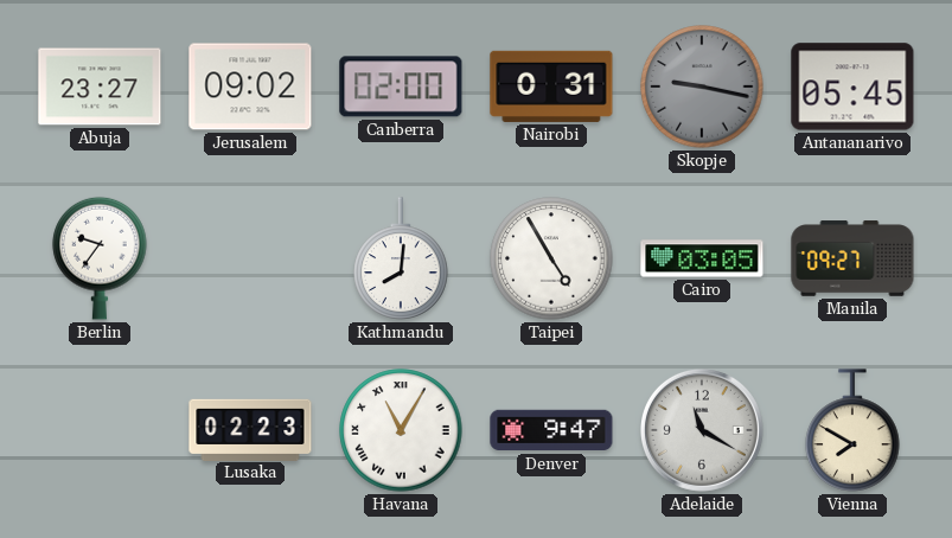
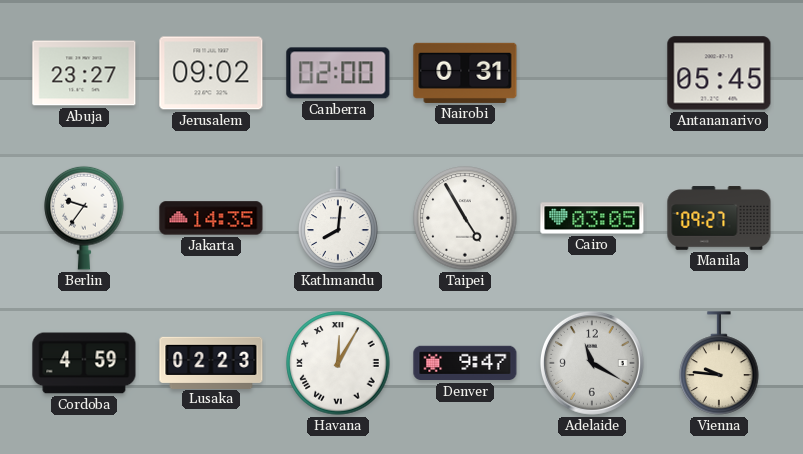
Skopje: 9:17 -> none (702, 87)
Jakarta: none -> 14:35 (211, 218)
Cordoba: none -> 4:59 (84, 363)
Havana: 11:05 -> 12:05 (338, 363)
Vienna: 7:50 -> 9:46 (719, 363)
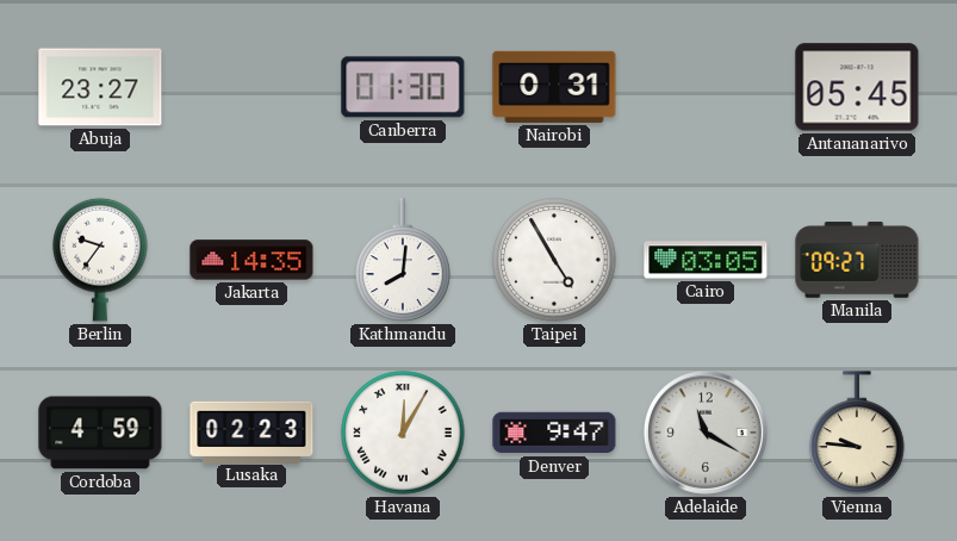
Jerusalem: 09:02 -> none (211, 73)
Canberra: 02:00 -> 01:30 (403, 87)
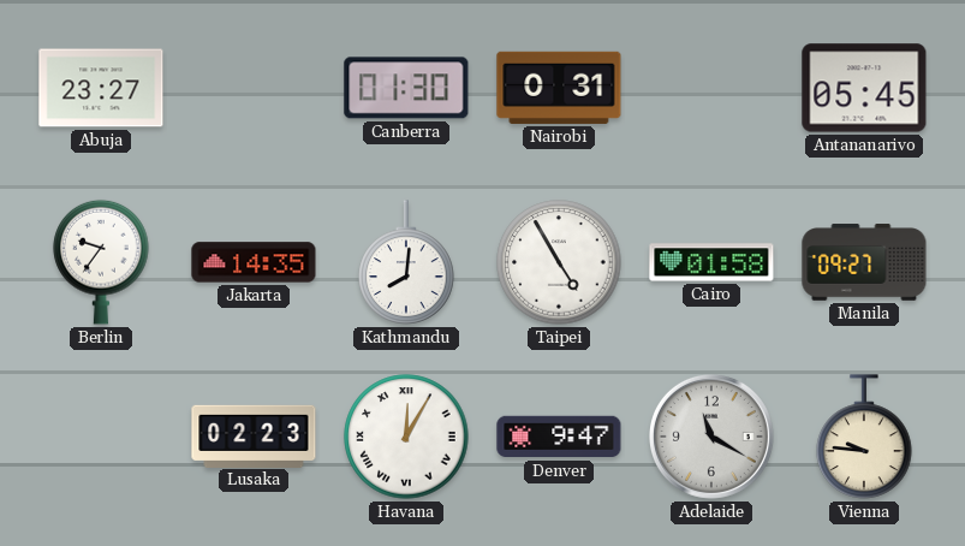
Cairo: 03:05 -> 01:58 (711, 262)
Cordoba: 4:59 -> none (100, 433)
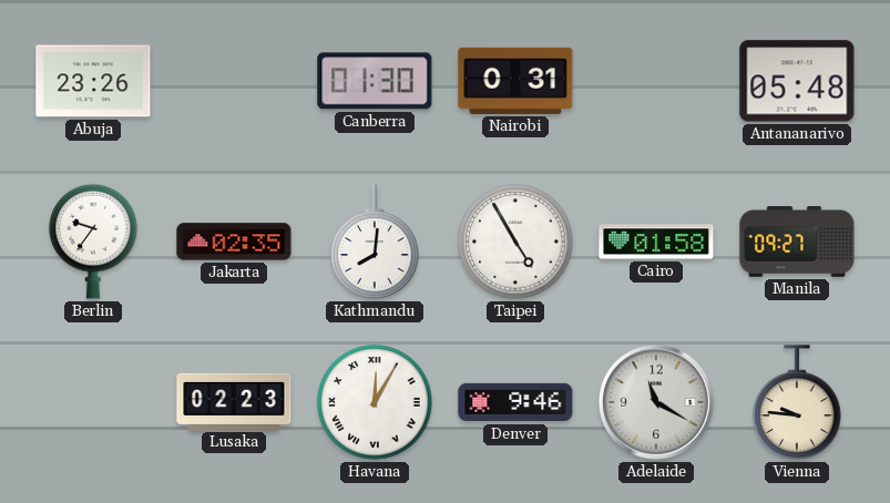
Abuja: 23:27 -> 23:26 (93, 81)
Antananarivo: 05:45 -> 05:48 (797, 81)
Jakarta: 14:35 -> 02:35 (234, 242)
Denver: 9:47 -> 9:46 (515, 402)
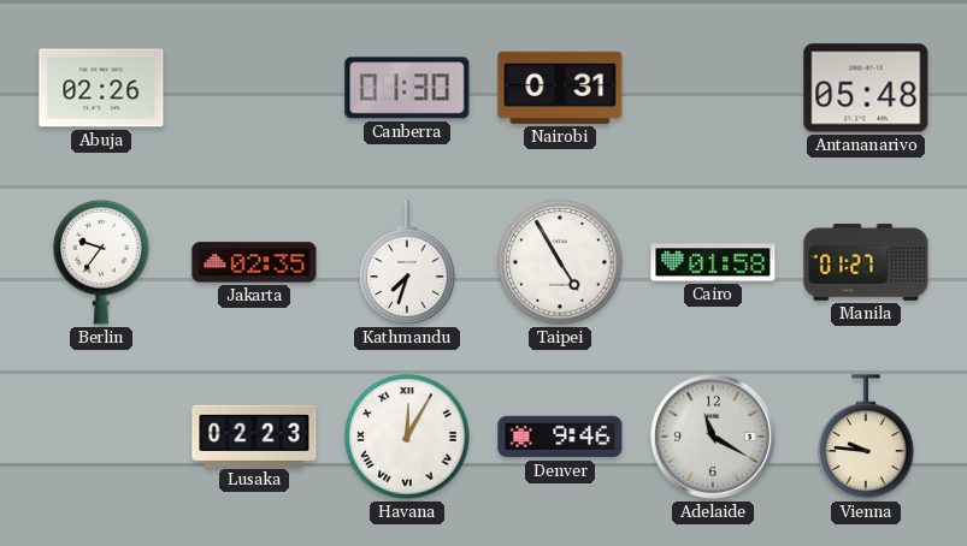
Abuja: 23:26 -> 02:26 (101, 88)
Kathmandu: 8:01 -> 7:33 (407, 262)
Manila: 09:27 -> 01:27 (866, 262)
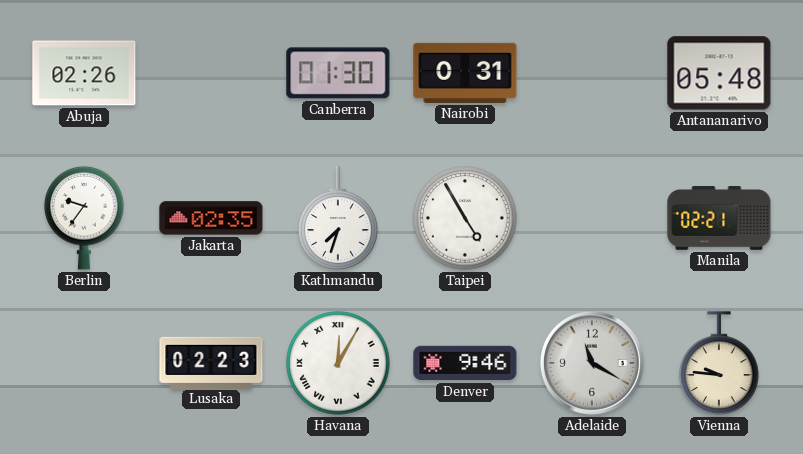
Cairo: 01:58 -> none (713, 262)
Manila: 01:27 -> 02:21 (719, 218)
